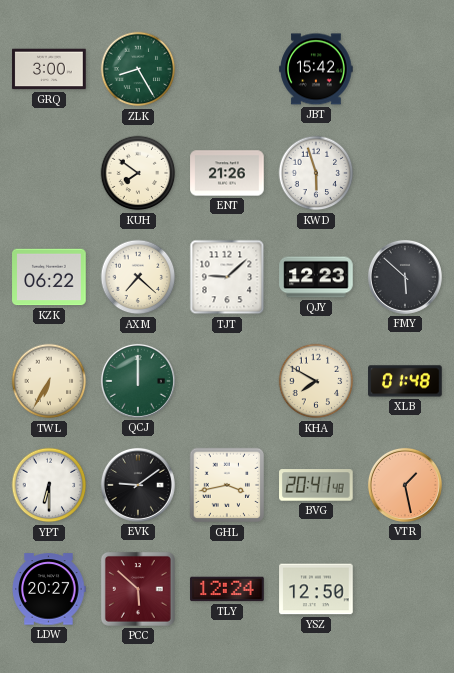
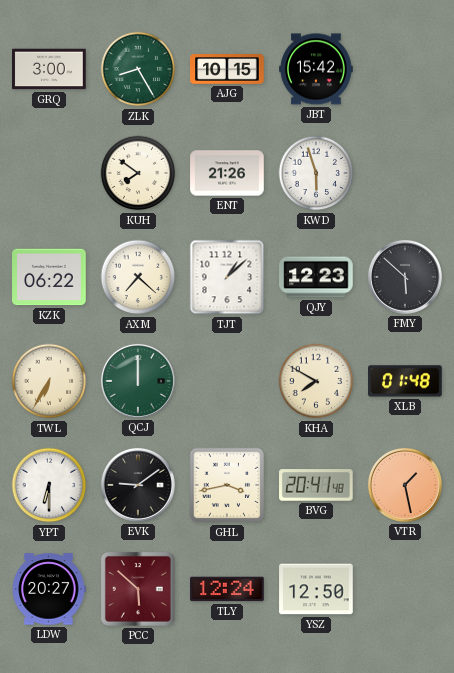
AJG: none -> 10:15 (227, 69)
TJT: 9:08 -> 1:08 (227, 277)
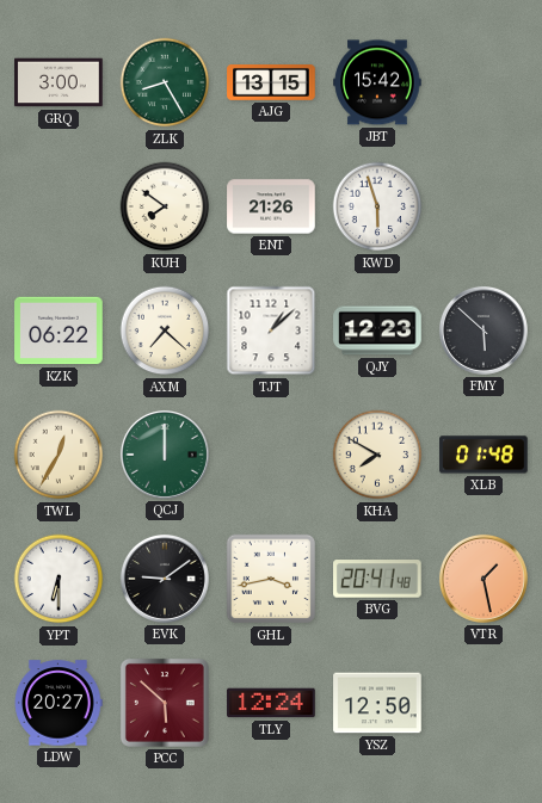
AJG: 10:15 -> 13:15 (271, 82)
TWL: 6:35 -> 12:35 (58, 455)
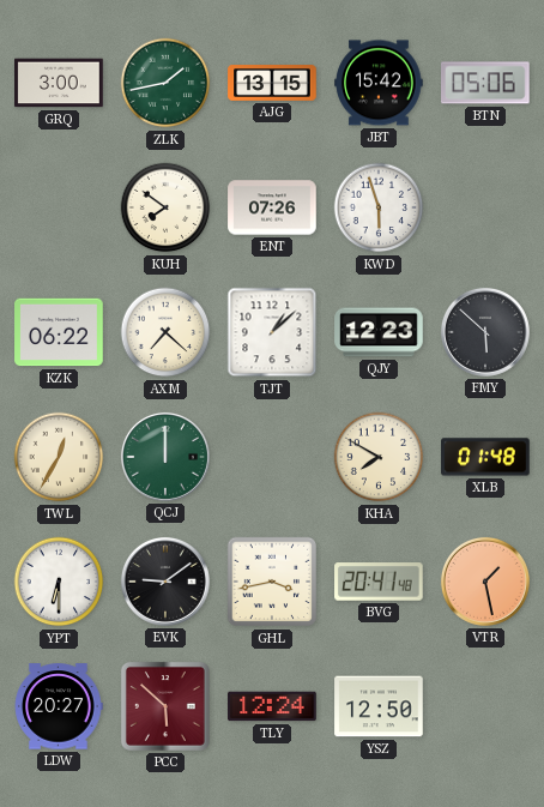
ZLK: 8:25 -> 1:43 (165, 83)
BTN: none -> 05:06 (486, 83)
ENT: 21:26 -> 07:26 (272, 207)
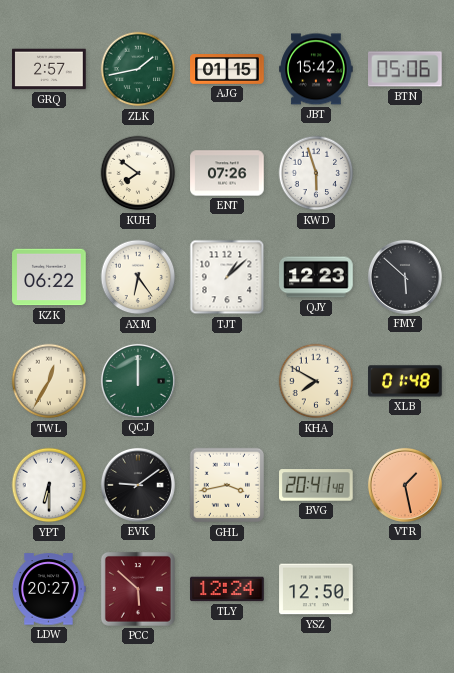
GRQ: 3:00 -> 2:57 (49, 69)
AJG: 13:15 -> 01:15 (227, 69)
AXM: 7:22 -> 6:24 (138, 277)
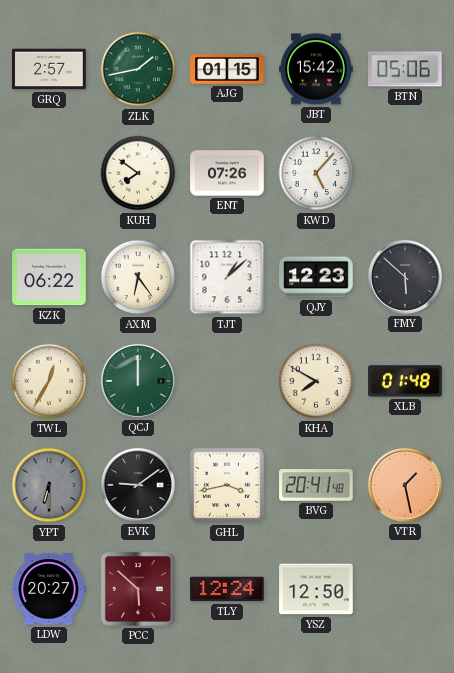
KWD: 5:57 -> 5:07 (316, 173)
YPT dial: white -> grey (49, 485)
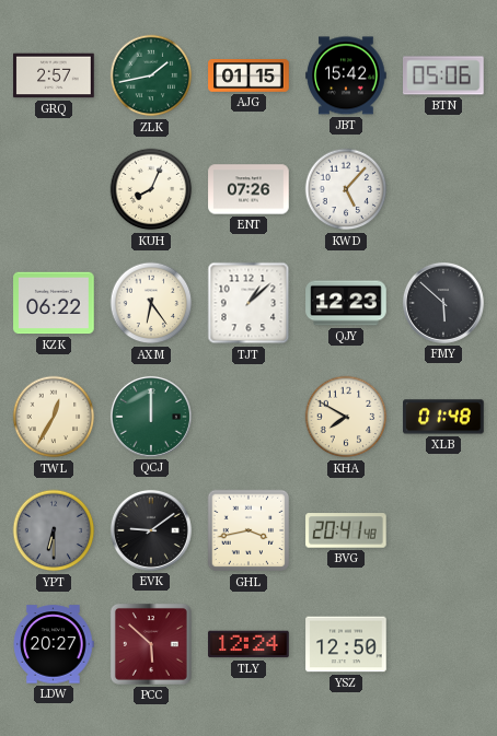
KUH: 7:51 -> 8:04 (151, 189)
VTR: 1:28 -> none (405, 485)
